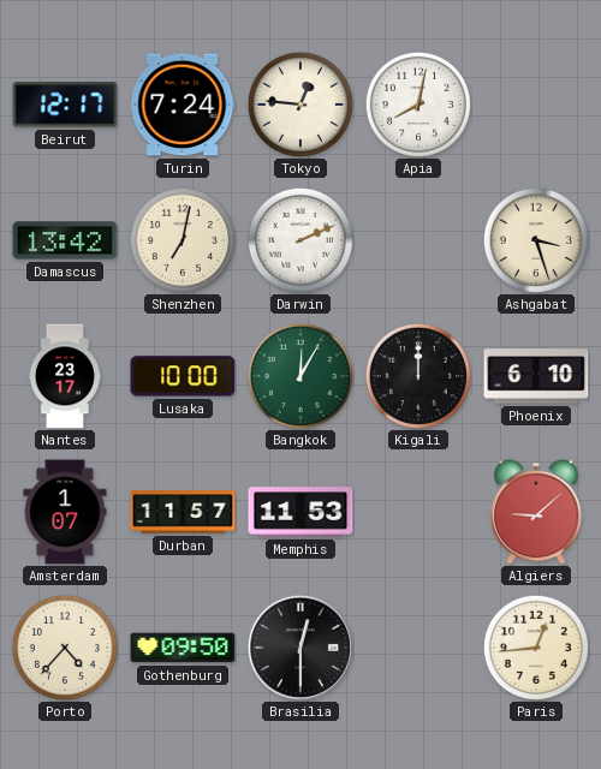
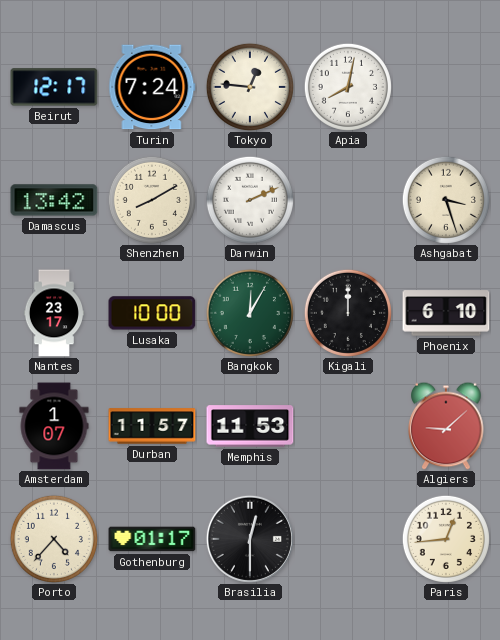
Shenzhen: 7:02 -> 8:10 (152, 200)
Gothenburg: 09:50 -> 01:17 (152, 539)
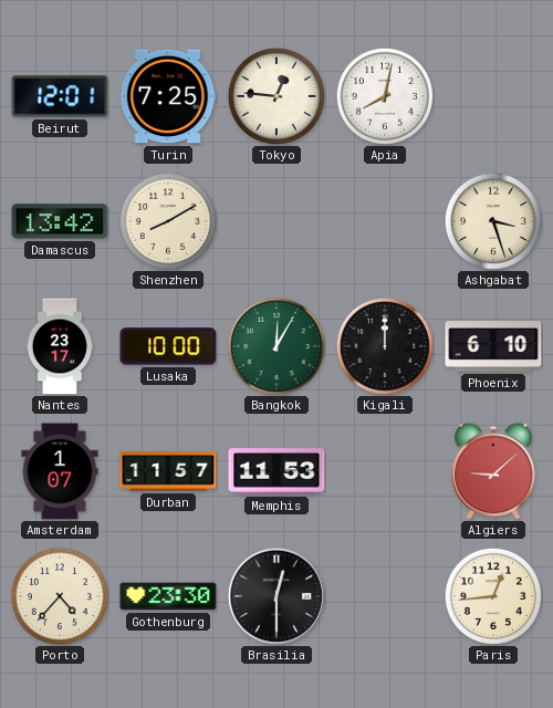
Beirut: 12:17 -> 12:01 (60, 96)
Turin: 7:24 -> 7:25 (168, 96)
Darwin: 2:11 -> none (250, 200)
Gothenburg: 01:17 -> 23:30 (168, 596)
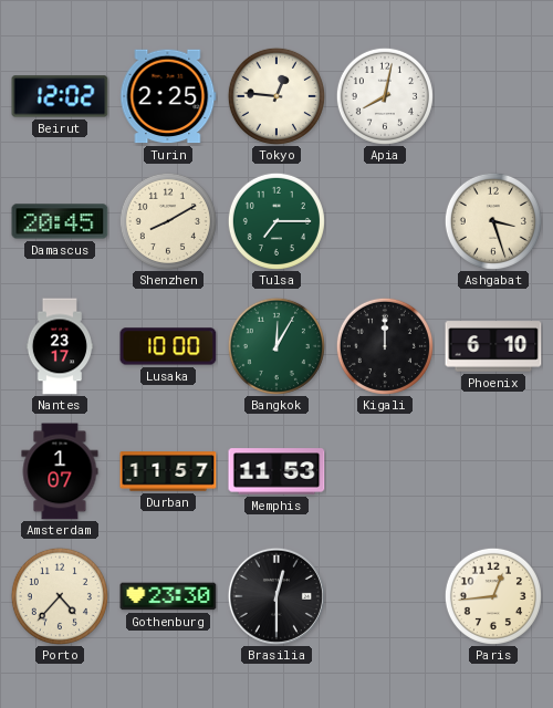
Beirut: 12:01 -> 12:02 (60, 96)
Turin: 7:25 -> 2:25 (168, 96)
Damascus: 13:42 -> 20:45 (60, 221)
Tulsa: none -> 7:15 (276, 221)
Algiers: 9:08 -> none (493, 471)
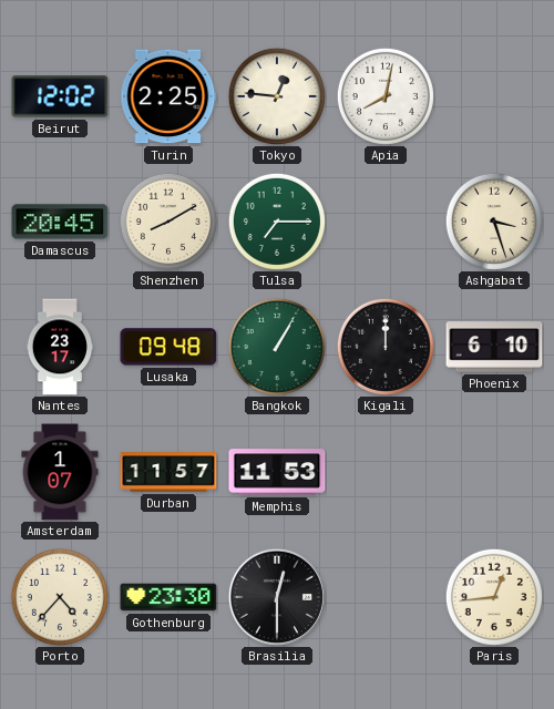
Lusaka: 10:00 -> 09:48 (168, 347)
Bangkok: 12:05 -> 1:05 (277, 347)
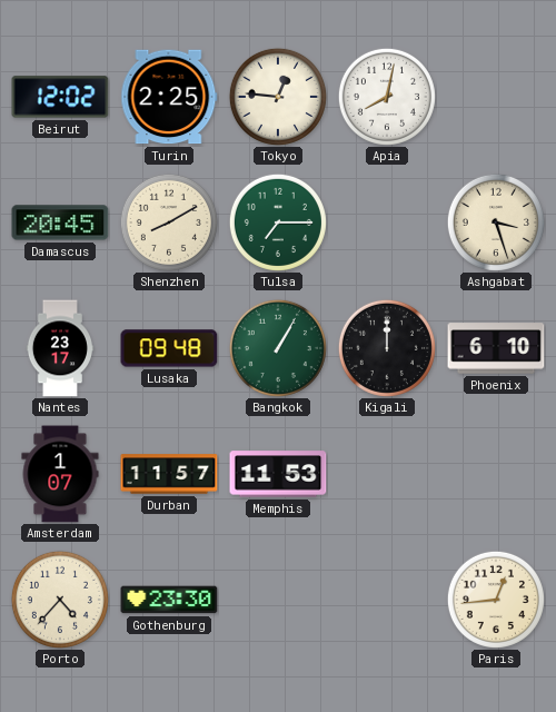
Brasilia: 12:30 -> none (277, 597)
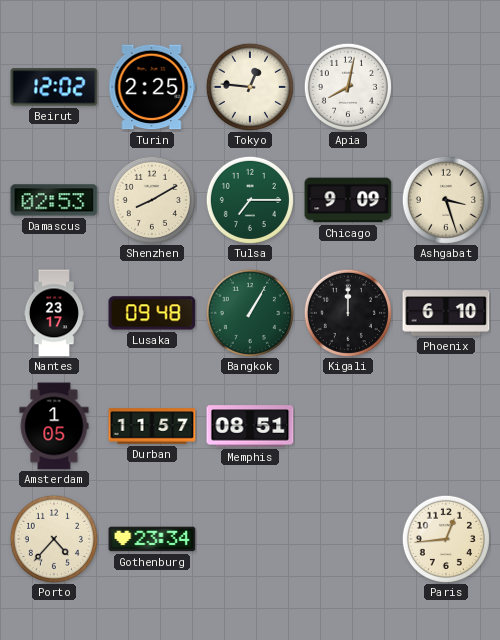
Damascus: 20:45 -> 02:53 (54, 200)
Chicago: none -> 9:09 (348, 200)
Amsterdam: 1:07 -> 1:05 (54, 426)
Memphis: 11:53 -> 08:51 (250, 426)
Gothenburg: 23:30 -> 23:34 (152, 539)
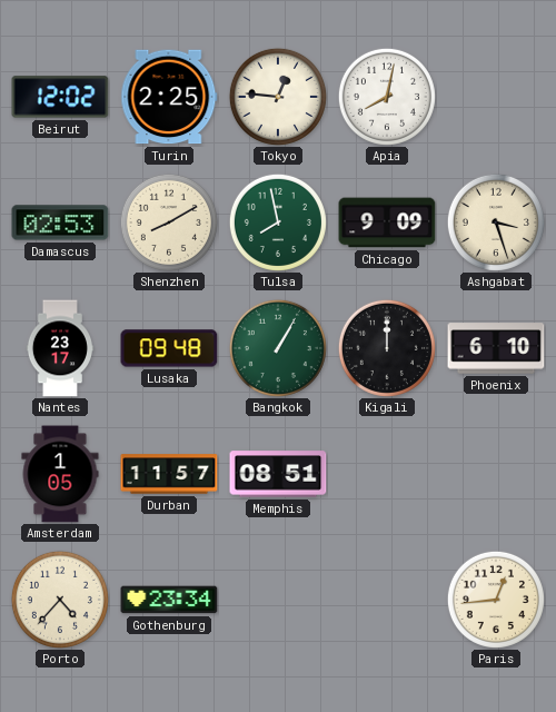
Tulsa: 7:15 -> 7:58 (278, 222)
